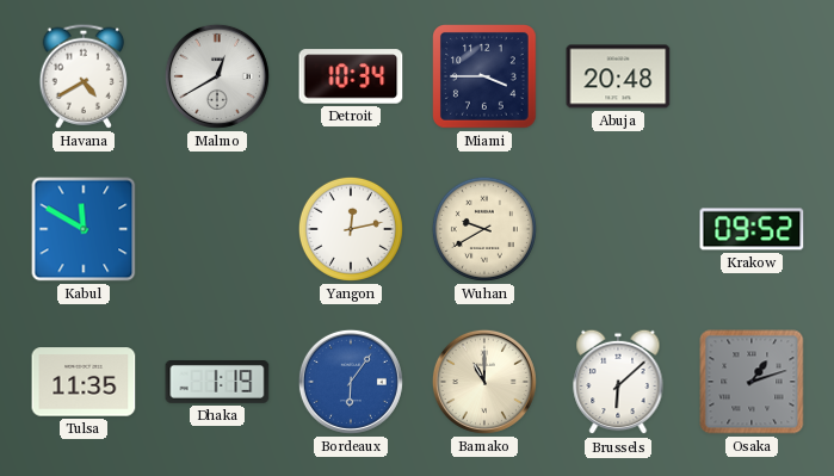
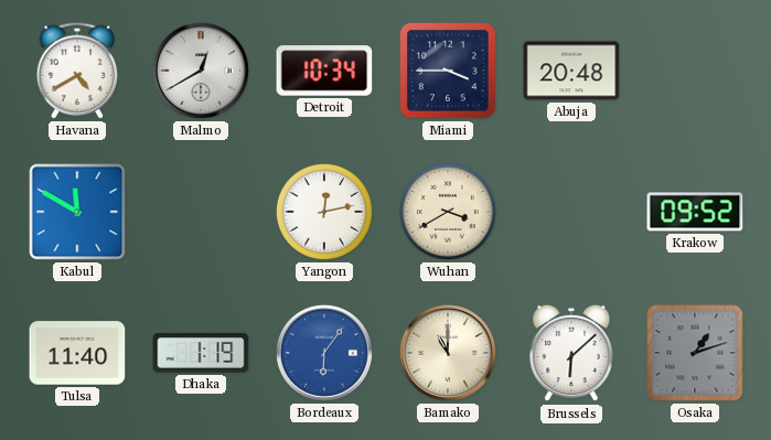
Wuhan: 9:40 -> 3:40 (448, 212)
Tulsa: 11:35 -> 11:40 (77, 353)
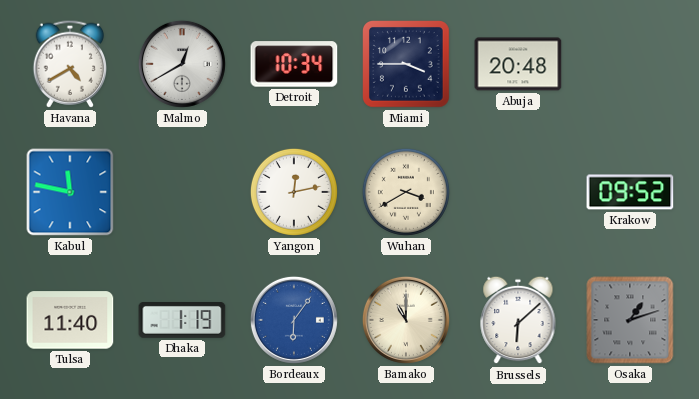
Kabul: 11:50 -> 11:47 (70, 192)
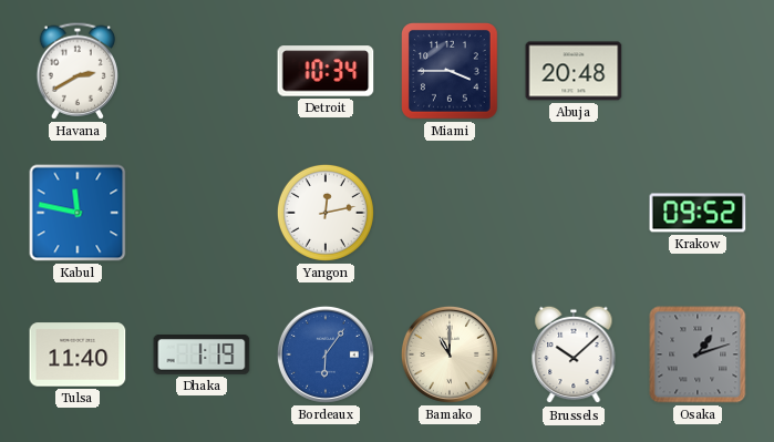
Havana: 4:40 -> 2:40 (76, 71)
Malmo: 12:40 -> none (182, 64)
Wuhan: 3:40 -> none (406, 192)
Brussels: 6:08 -> 10:08 (574, 354)
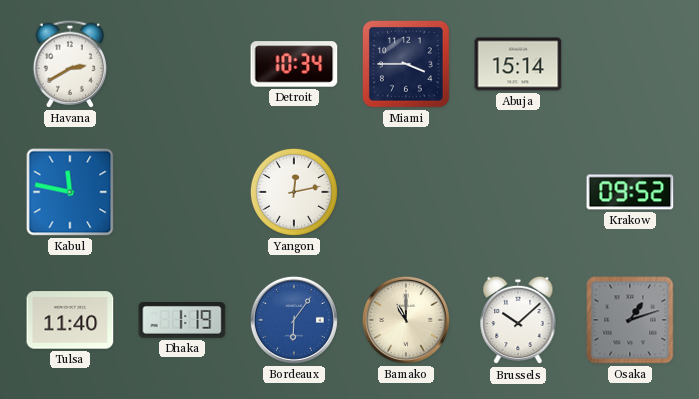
Abuja: 20:48 -> 15:14 (518, 64)
